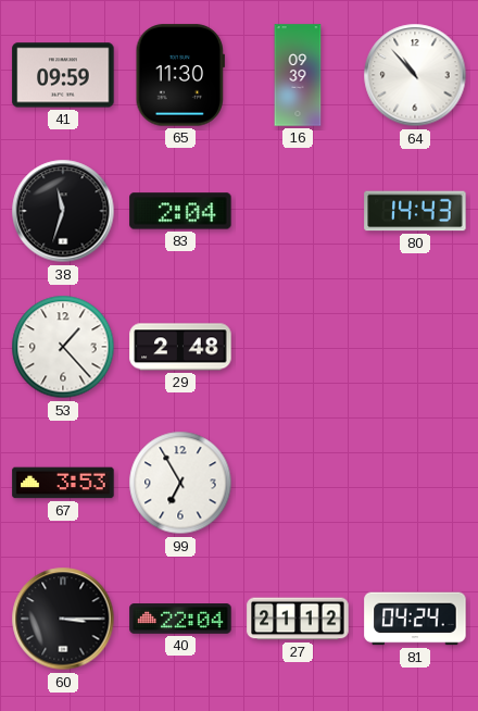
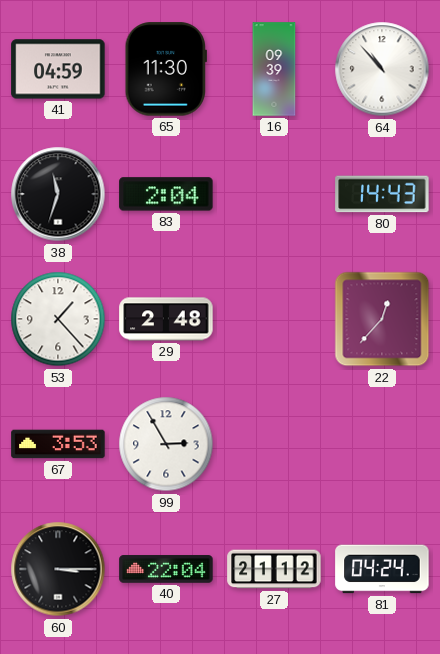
41: 09:59 -> 04:59 (58, 69)
22: none -> 12:37 (382, 319)
99: 6:55 -> 2:55 (166, 444)
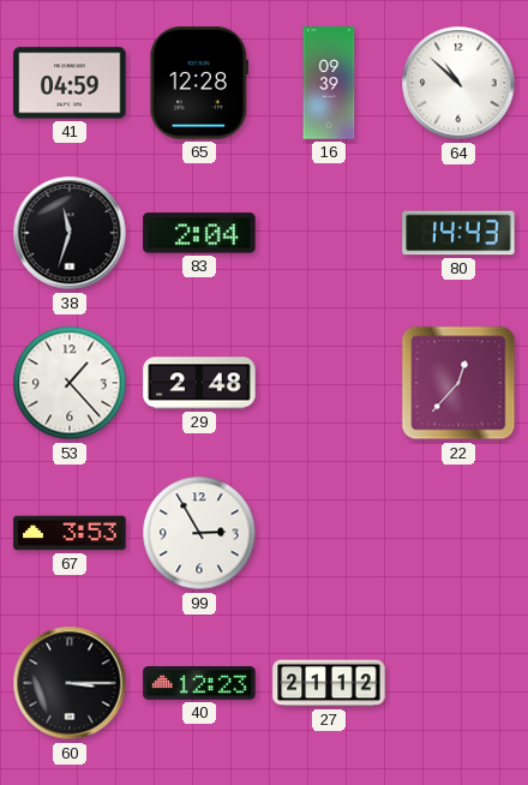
65: 11:30 -> 12:28 (198, 83)
64: 10:53 -> 10:52 (458, 83)
40: 22:04 -> 12:23 (199, 683)
81: 04:24 -> none (382, 569)
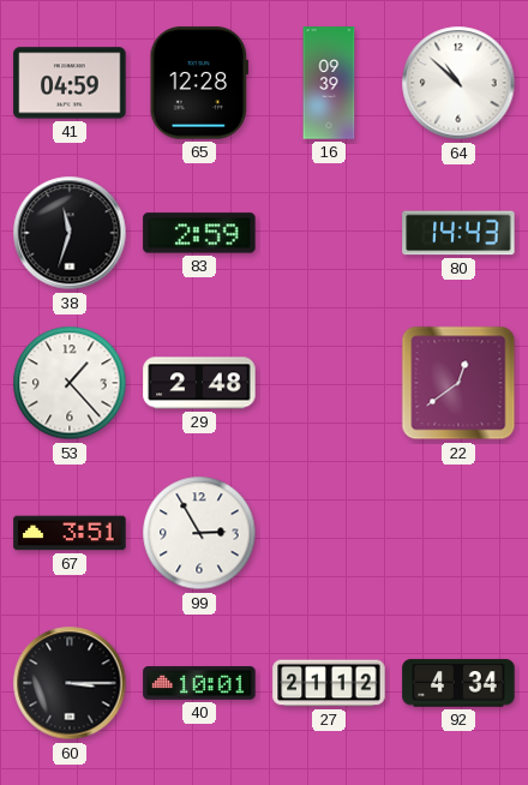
83: 2:04 -> 2:59 (199, 233)
22: 12:37 -> 12:39 (458, 383)
67: 3:53 -> 3:51 (70, 533)
40: 12:23 -> 10:01 (199, 683)
92: none -> 4:34 (458, 683)
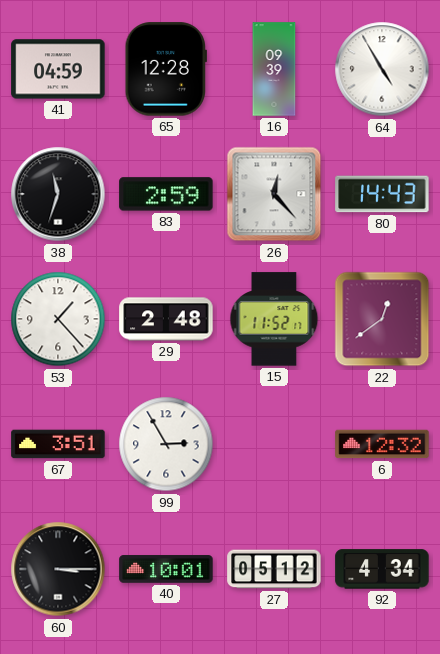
64: 10:52 -> 4:55 (382, 69)
26: none -> 12:23 (274, 194)
15: none -> 11:52 (274, 319)
6: none -> 12:32 (382, 444)
27: 21:12 -> 05:12 (274, 569)
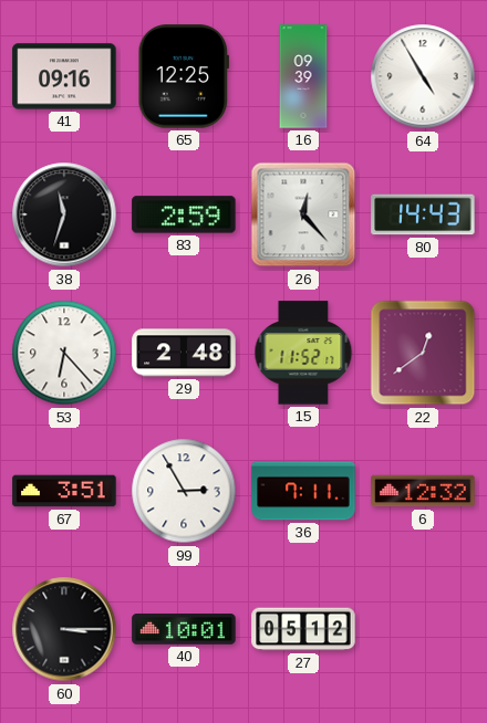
41: 04:59 -> 09:16 (64, 76)
65: 12:28 -> 12:25 (183, 76)
53: 1:23 -> 6:23 (64, 353)
36: none -> 7:11 (303, 491)
92: 4:34 -> none (382, 569)
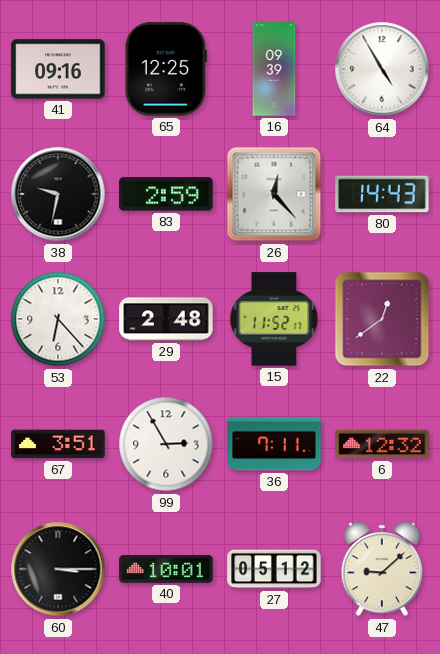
38: 11:33 -> 9:32 (58, 194)
47: none -> 9:08 (382, 570)
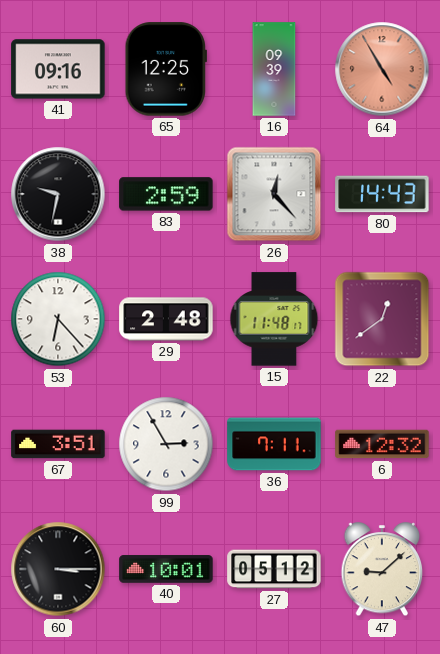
64 dial: white -> salmon (382, 69)
15: 11:52 -> 11:48 (274, 319)
